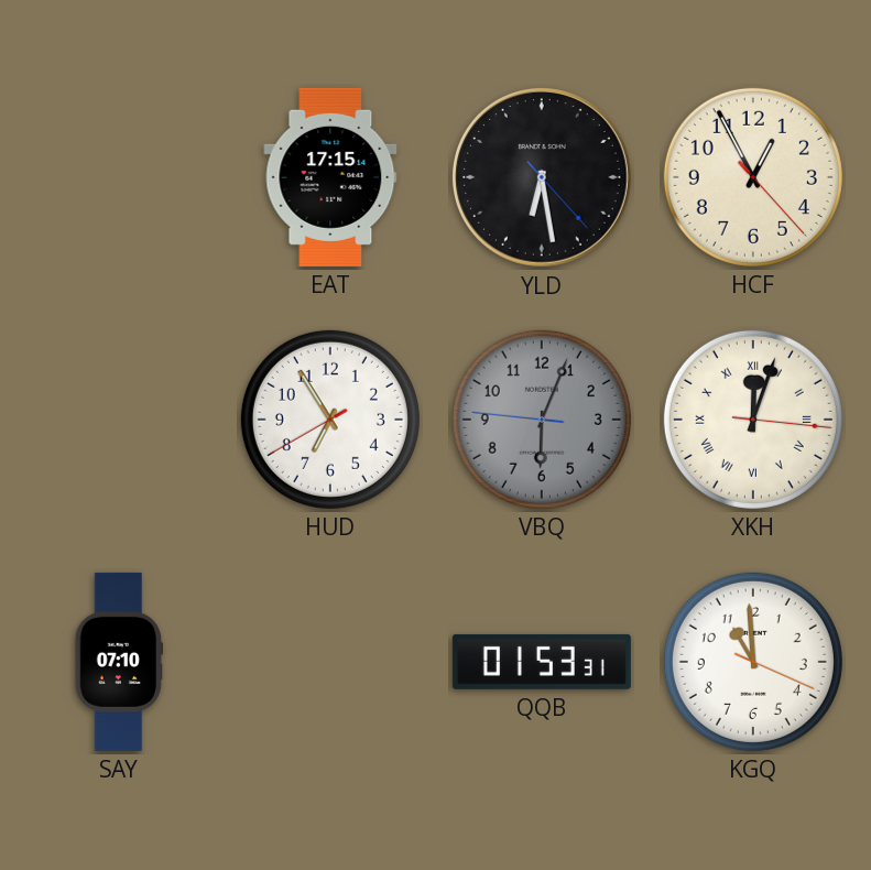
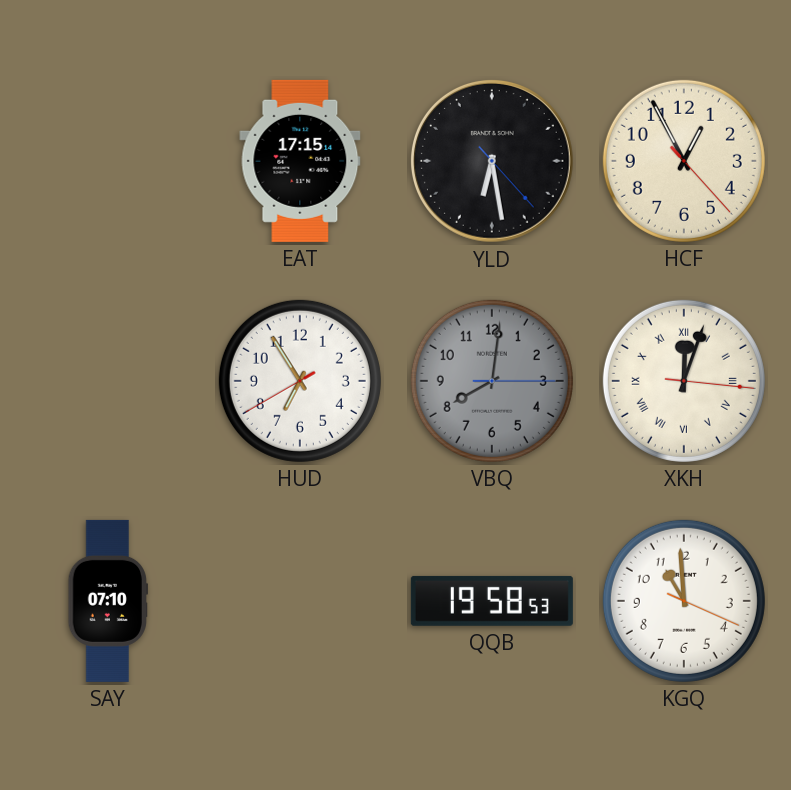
VBQ: 6:03 -> 8:01 (492, 381)
QQB: 01:53 -> 19:58 (492, 601)
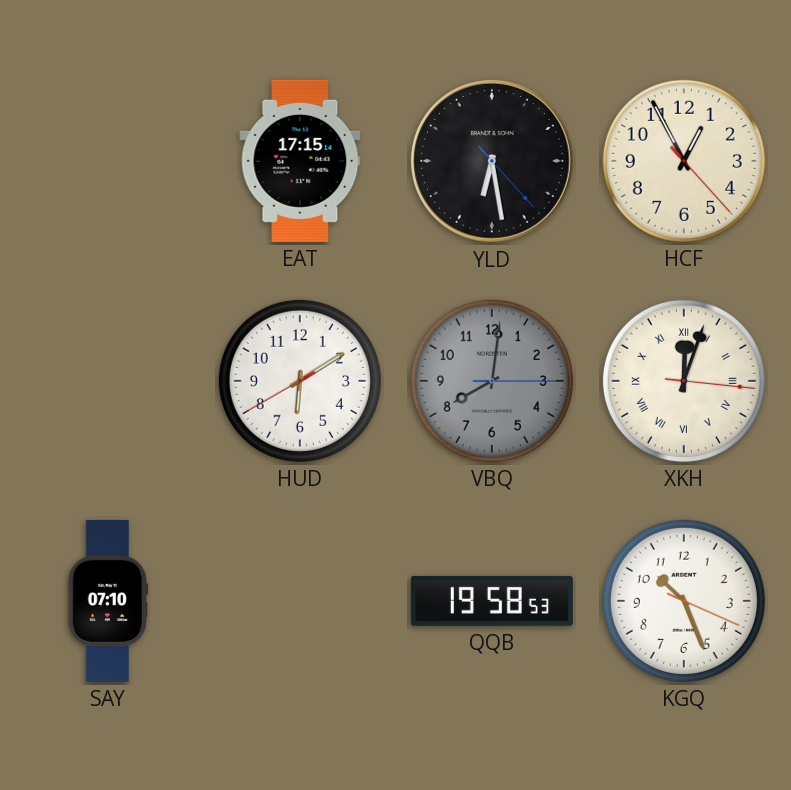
HUD: 6:54 -> 6:09 (300, 381)
KGQ: 10:59 -> 10:26 (684, 601)
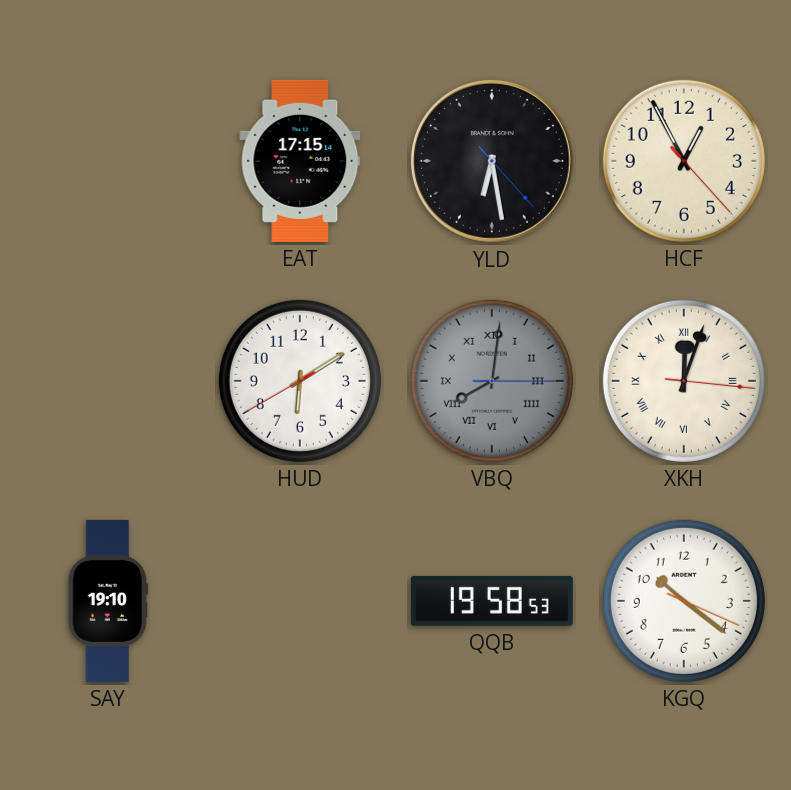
VBQ numerals: Arabic -> Roman (492, 381)
SAY: 07:10 -> 19:10 (107, 601)
KGQ: 10:26 -> 10:21 (684, 601)
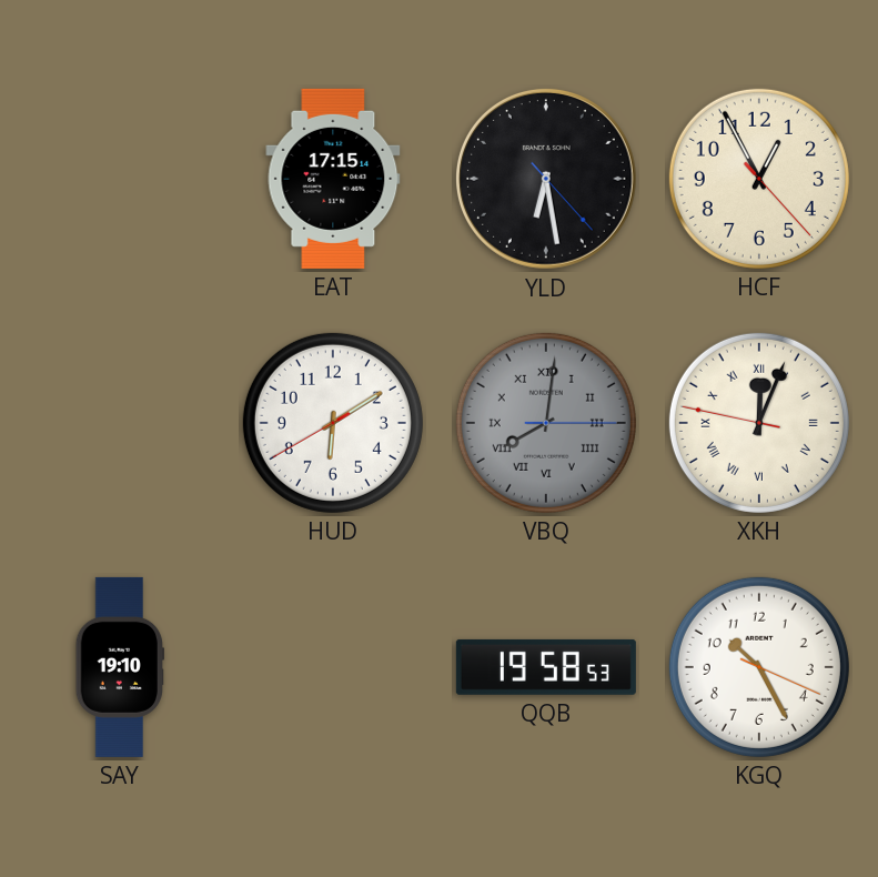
XKH: 12:03:16 -> 12:03:47 (759, 423)
KGQ: 10:21 -> 10:25 (759, 667)
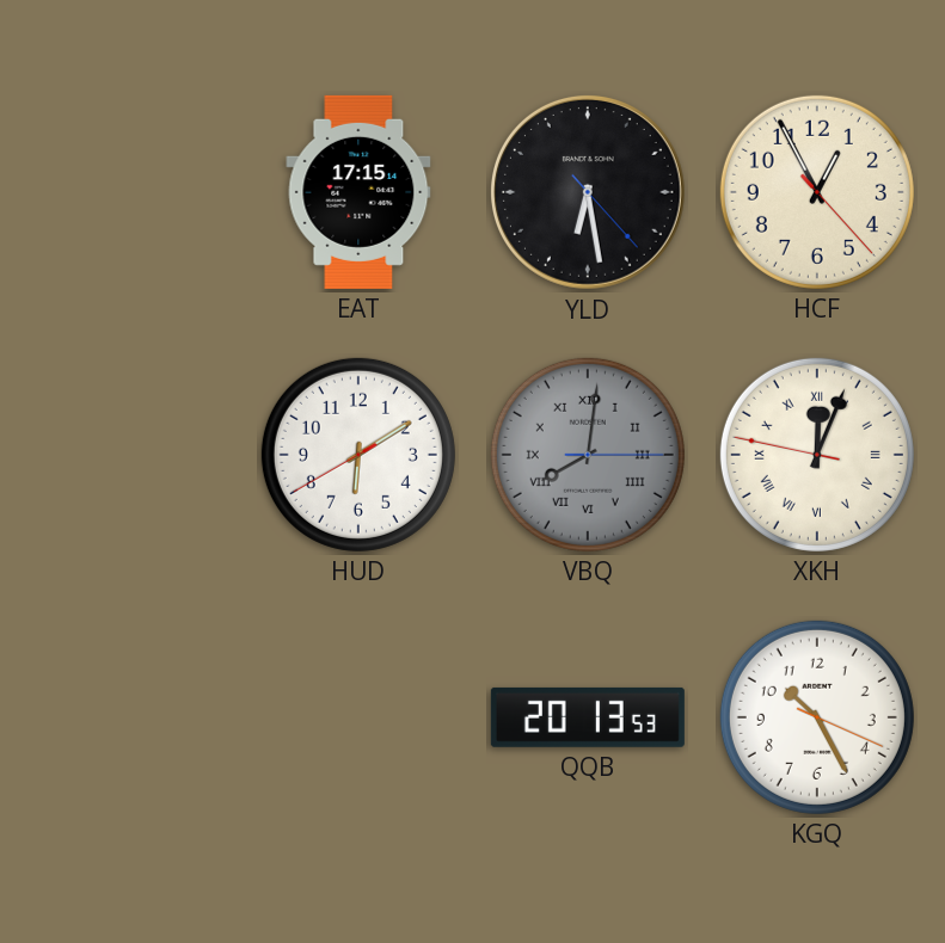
SAY: 19:10 -> none (119, 667)
QQB: 19:58 -> 20:13 (588, 717)
